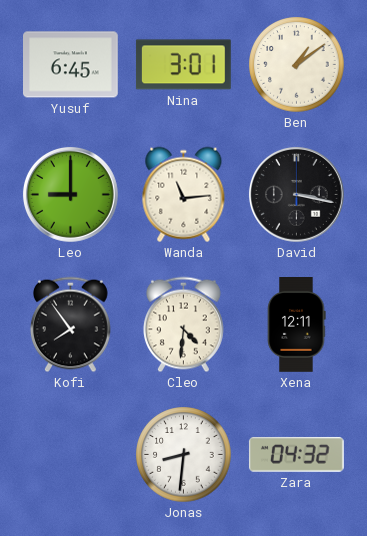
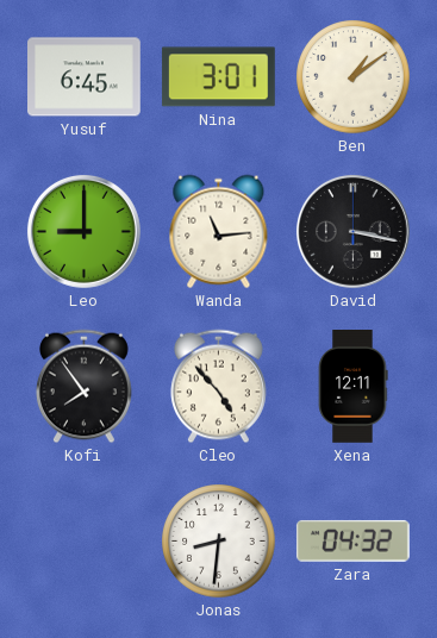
Cleo: 4:31 -> 4:53 (218, 387)
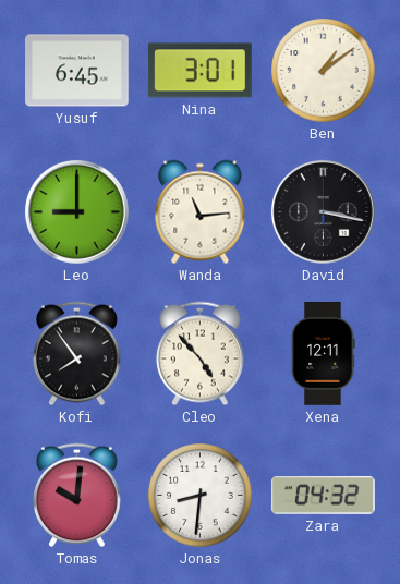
Tomas: none -> 10:01 (76, 496)
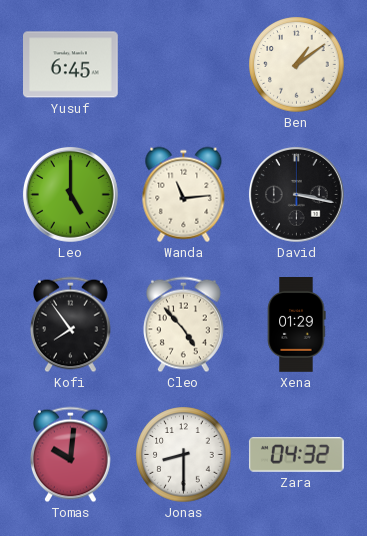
Nina: 3:01 -> none (201, 71)
Leo: 9:00 -> 5:00 (70, 194)
Xena: 12:11 -> 01:29 (297, 325)
Jonas: 8:31 -> 8:30 (184, 455)
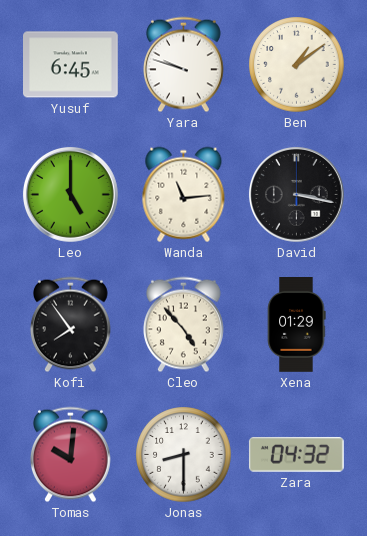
Yara: none -> 9:48 (183, 65)
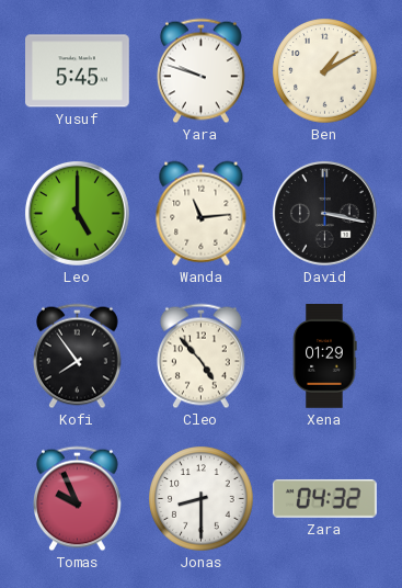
Yusuf: 6:45 -> 5:45 (78, 71)
Ben: 1:09 -> 1:10 (325, 71)
Tomas: 10:01 -> 9:56 (77, 499)
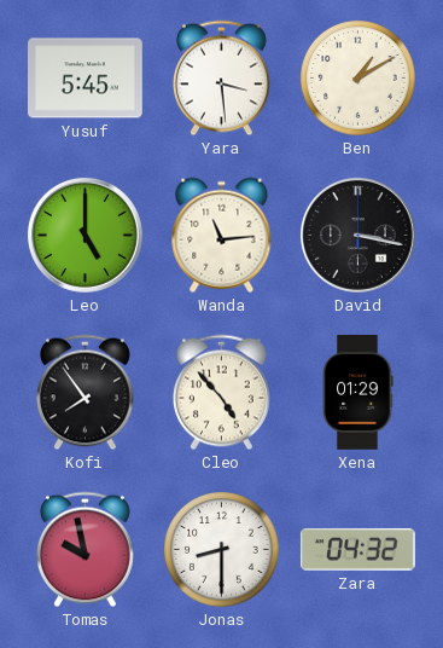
Yara: 9:48 -> 3:29 (221, 79)
Tomas: 9:56 -> 9:58 (84, 550)
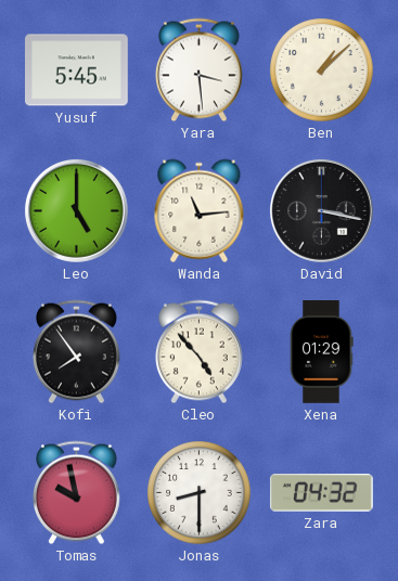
Ben: 1:10 -> 1:08 (322, 70)
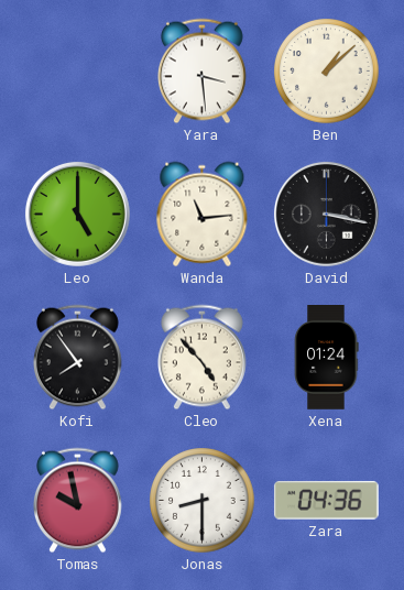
Yusuf: 5:45 -> none (77, 70)
Xena: 01:29 -> 01:24 (327, 358)
Zara: 04:32 -> 04:36 (326, 500)
